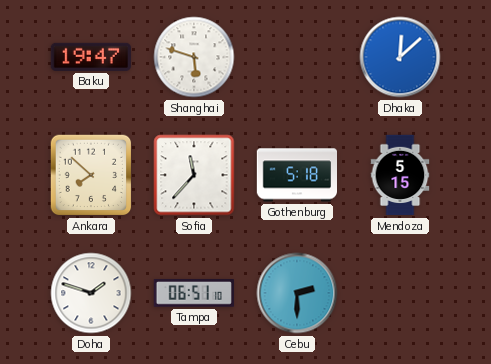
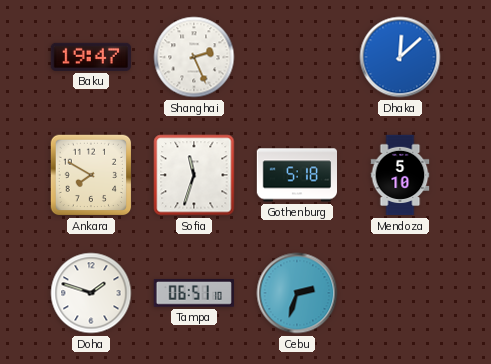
Shanghai: 5:48 -> 2:26 (194, 57)
Ankara: 7:52 -> 7:50 (91, 175)
Sofia: 11:37 -> 11:33 (194, 175)
Mendoza: 5:15 -> 5:10 (400, 175)
Cebu: 2:30 -> 2:33 (297, 293)
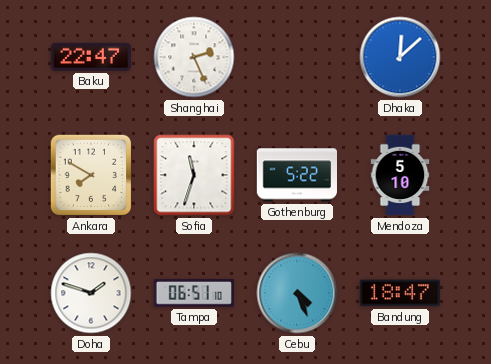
Baku: 19:47 -> 22:47 (91, 57)
Gothenburg: 5:18 -> 5:22 (296, 175)
Cebu: 2:33 -> 4:26 (297, 293)
Bandung: none -> 18:47 (400, 293)
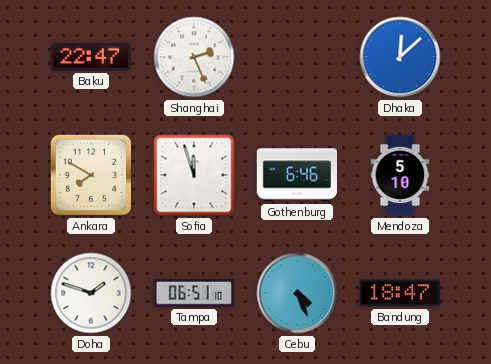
Sofia: 11:33 -> 11:57 (194, 175)
Gothenburg: 5:22 -> 6:46 (296, 175)
